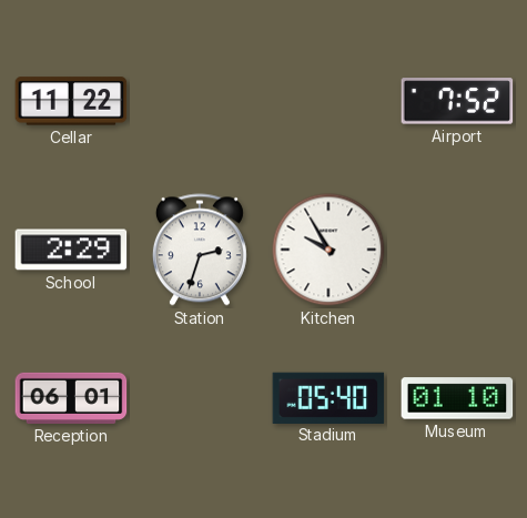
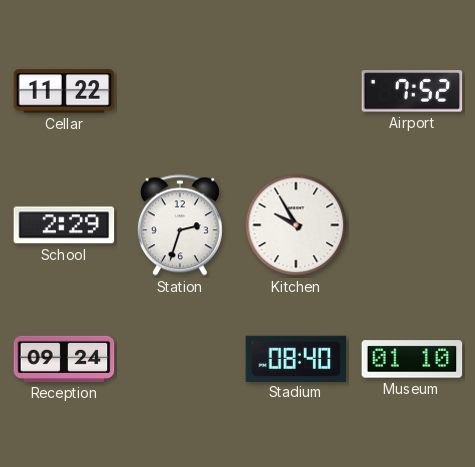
Reception: 06:01 -> 09:24 (64, 359)
Stadium: 05:40 -> 08:40 (296, 358)
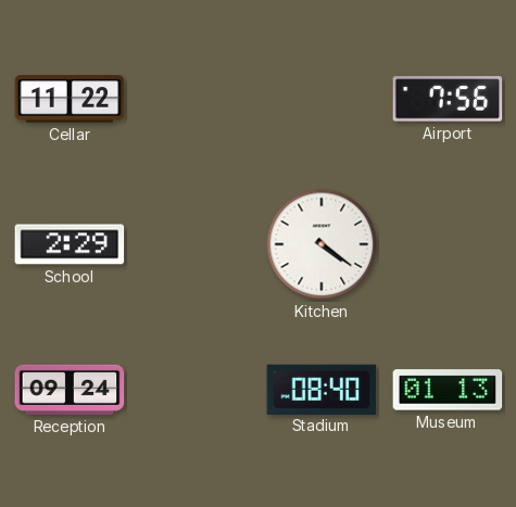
Airport: 7:52 -> 7:56 (448, 99)
Station: 2:33 -> none (180, 225)
Kitchen: 9:55 -> 4:21 (322, 244)
Museum: 01:10 -> 01:13 (448, 390)
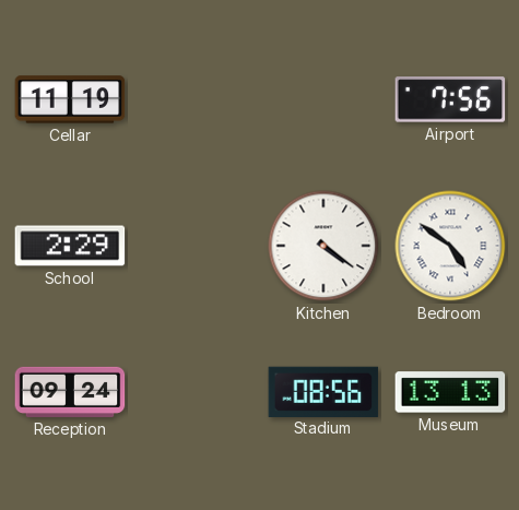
Cellar: 11:22 -> 11:19 (70, 99)
Bedroom: none -> 4:51 (450, 246)
Stadium: 08:40 -> 08:56 (323, 391)
Museum: 01:13 -> 13:13 (450, 392)
